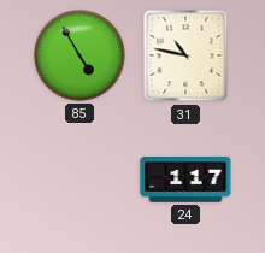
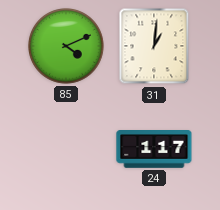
85: 4:55 -> 4:11 (67, 47)
31: 10:47 -> 1:01 (154, 46)
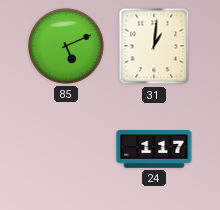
85: 4:11 -> 5:11 (67, 47)
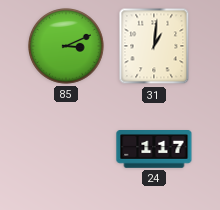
85: 5:11 -> 3:11 (67, 47)
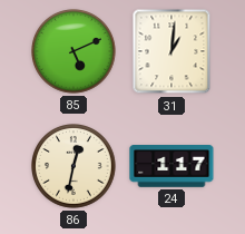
85: 3:11 -> 5:11 (75, 52)
86: none -> 12:32 (75, 167)
